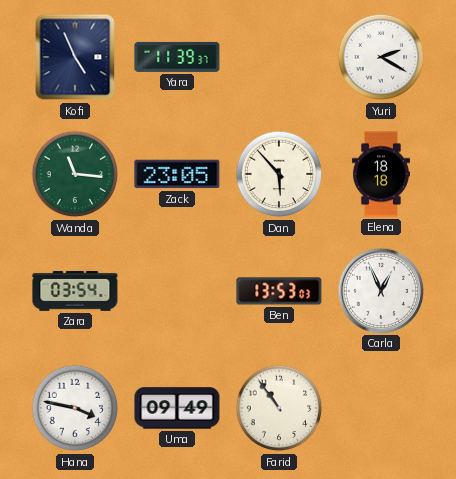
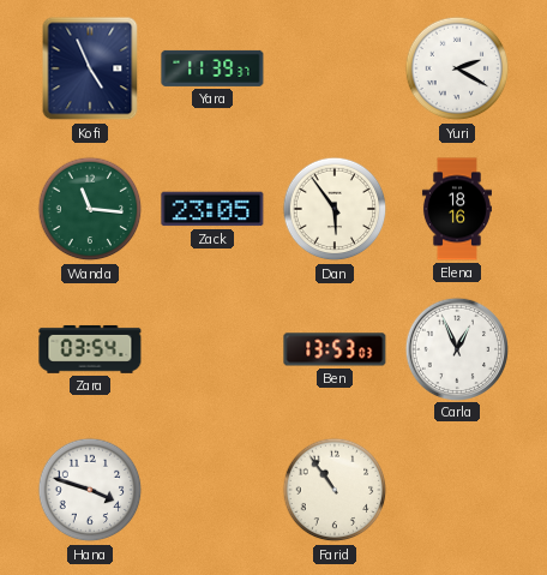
Dan: 5:53 -> 5:54 (335, 209)
Elena: 18:18 -> 18:16 (457, 209)
Hana: 3:47 -> 3:48 (90, 490)
Uma: 09:49 -> none (177, 408)
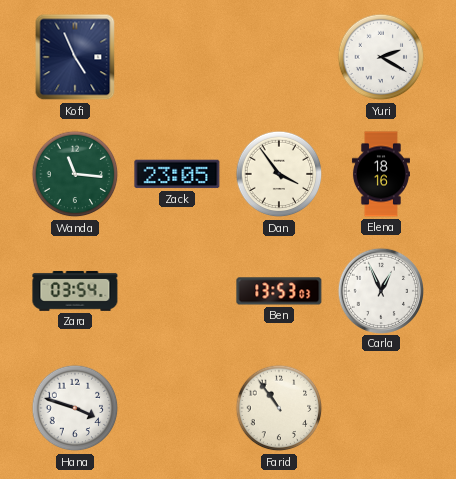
Yara: 11:39 -> none (212, 68)
Dan: 5:54 -> 3:54 (279, 174)
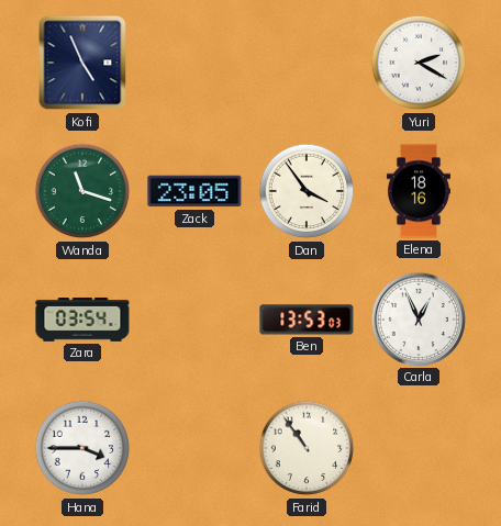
Wanda: 11:16 -> 11:18 (82, 191)
Hana: 3:48 -> 3:45 (82, 448)
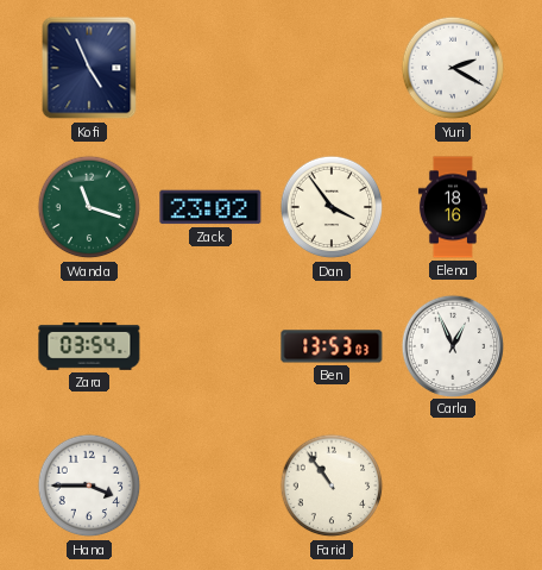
Zack: 23:05 -> 23:02 (210, 207)
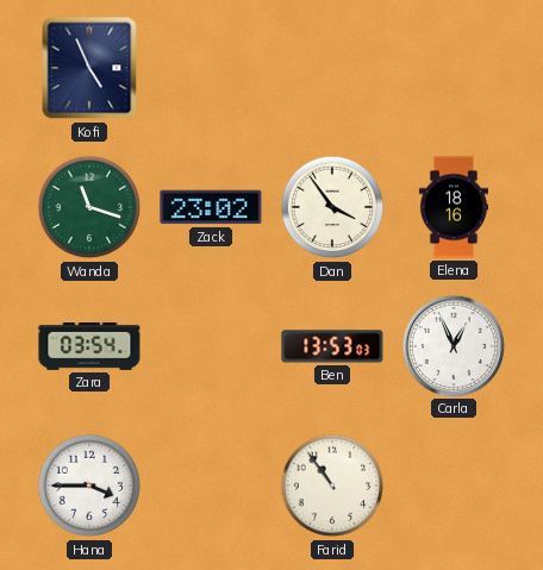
Yuri: 2:20 -> none (453, 68)
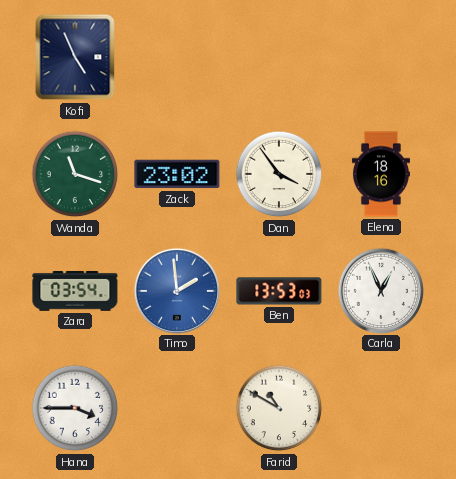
Timo: none -> 1:59 (176, 290)
Farid: 10:54 -> 10:50 (279, 408)
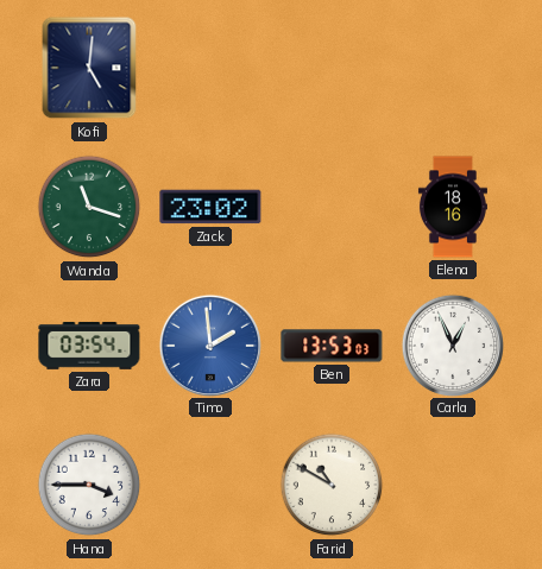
Kofi: 4:56 -> 5:01 (89, 68)
Dan: 3:54 -> none (279, 174)
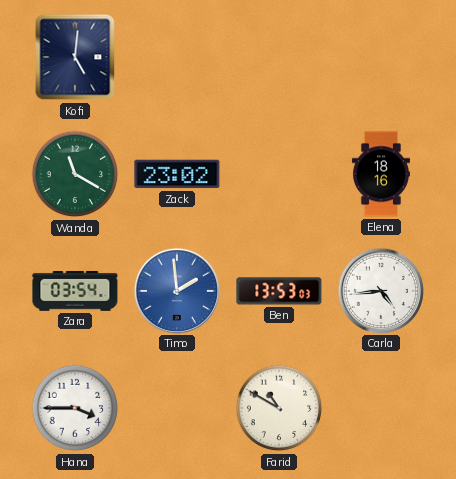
Wanda: 11:18 -> 11:20 (75, 174)
Carla: 12:56 -> 4:44 (380, 290)
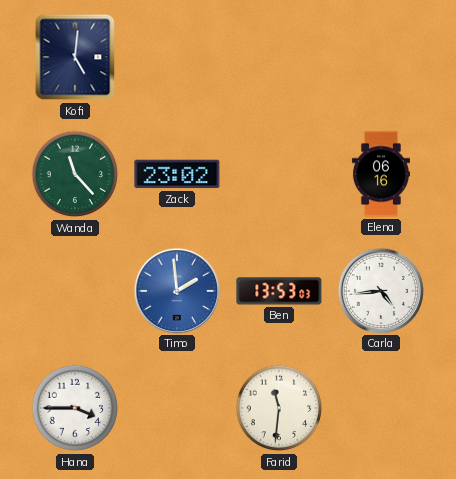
Wanda: 11:20 -> 11:23 (75, 174)
Elena: 18:16 -> 06:16 (381, 174)
Zara: 03:54 -> none (75, 291)
Farid: 10:50 -> 11:31 (279, 408)
